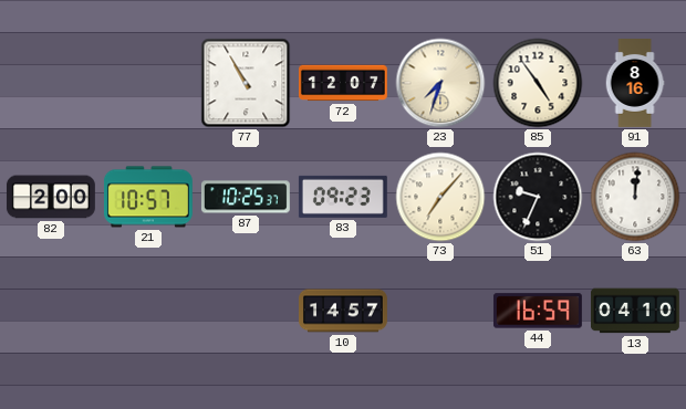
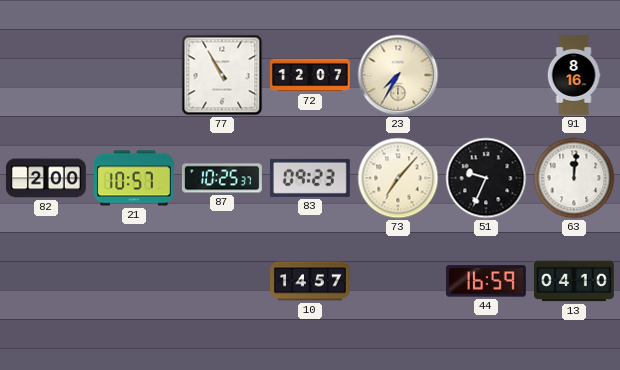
23: 7:33 -> 7:35 (398, 75)
85: 4:54 -> none (538, 83)
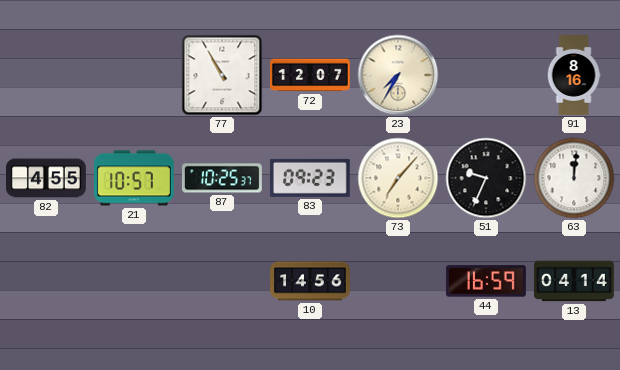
82: 2:00 -> 4:55 (46, 178)
10: 14:57 -> 14:56 (311, 281)
13: 04:10 -> 04:14 (574, 281)
